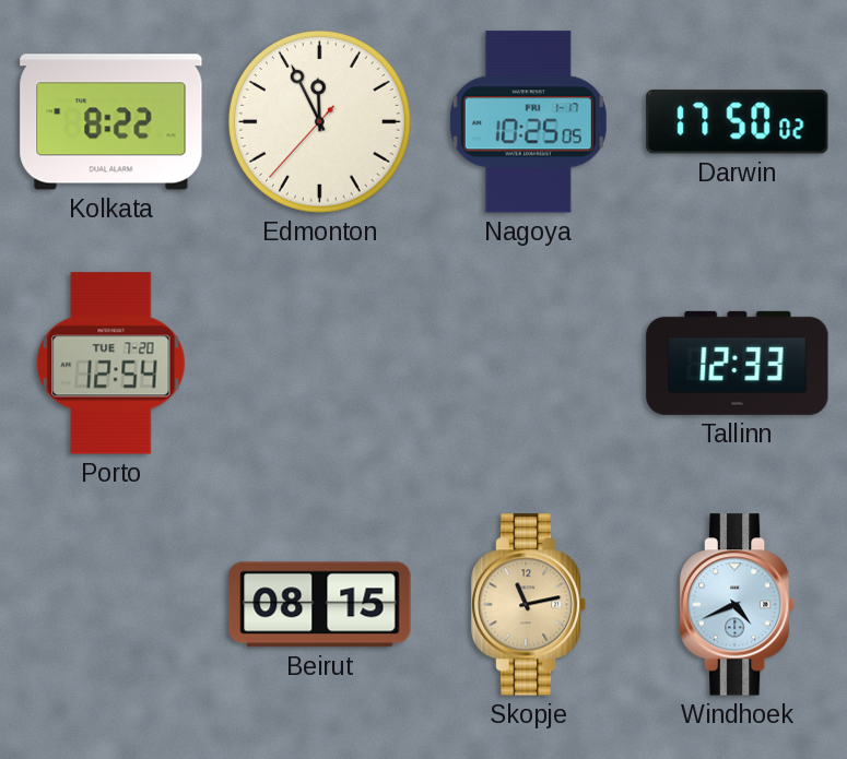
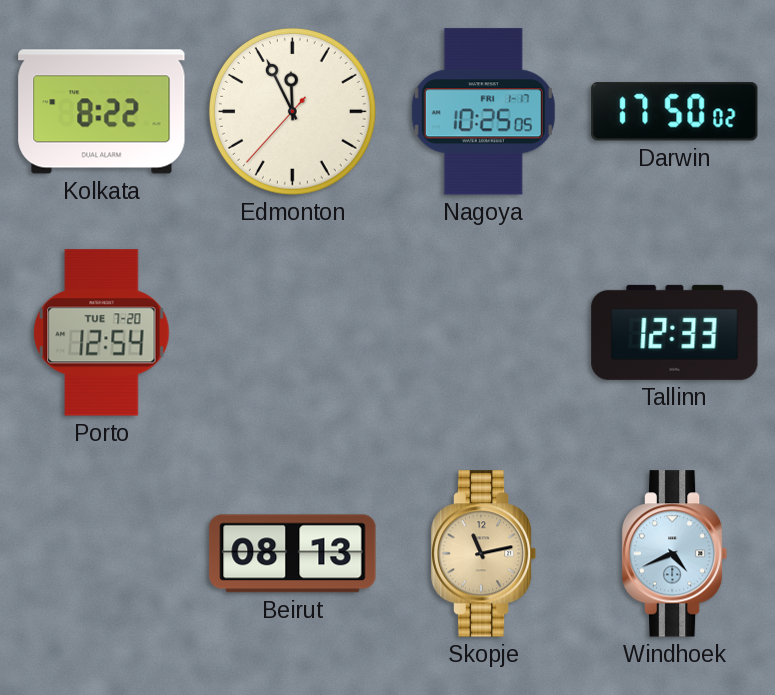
Beirut: 08:15 -> 08:13 (293, 554)
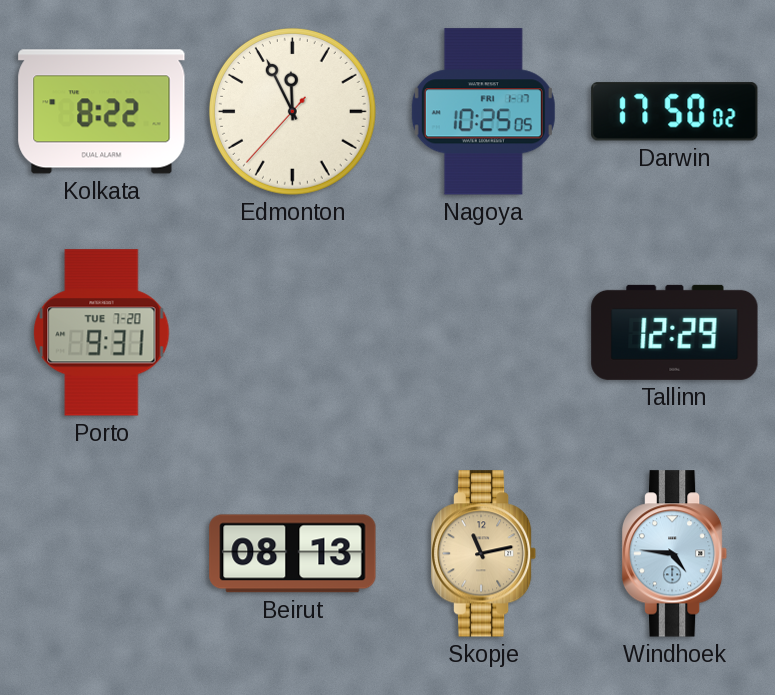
Porto: 12:54 -> 9:31 (102, 333)
Tallinn: 12:33 -> 12:29 (675, 332)
Windhoek: 4:41 -> 4:46 (675, 554)
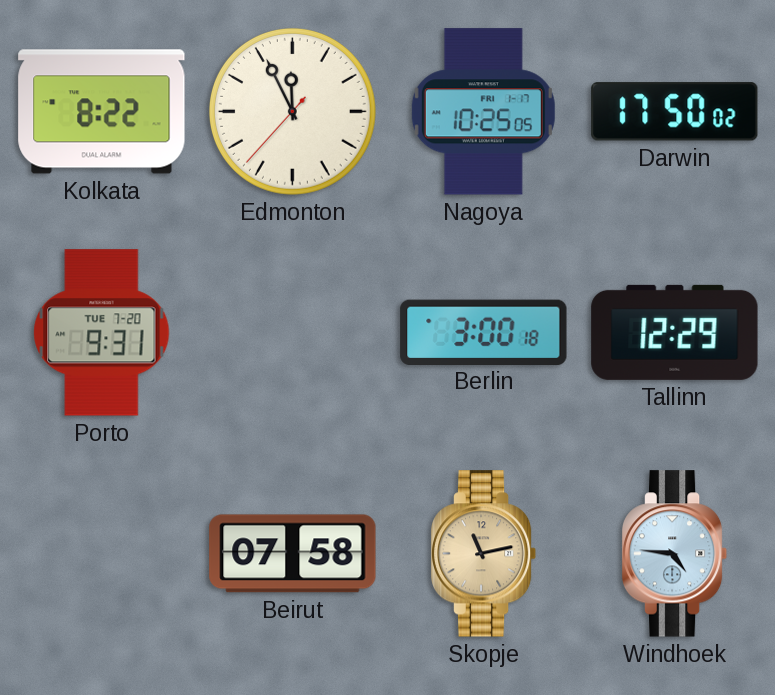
Berlin: none -> 3:00 (484, 332)
Beirut: 08:13 -> 07:58 (293, 554)
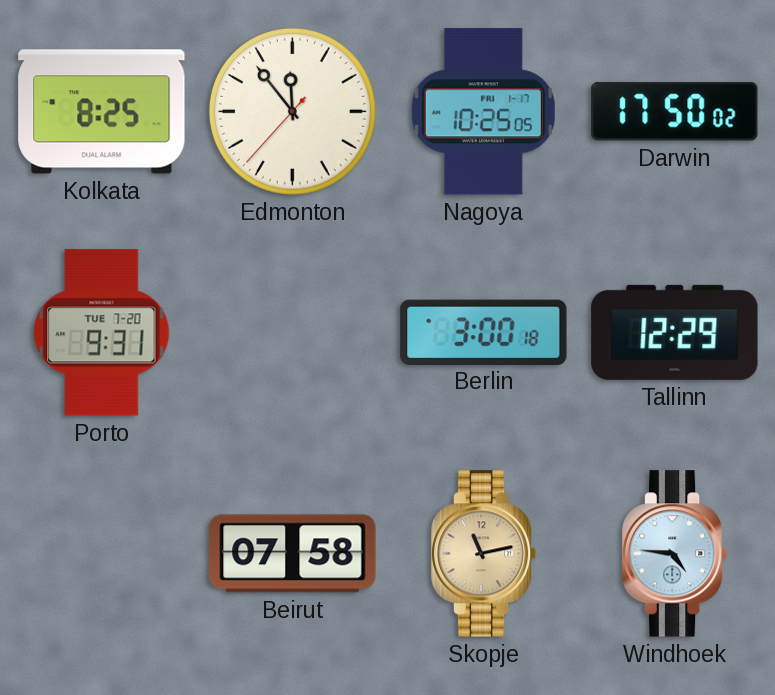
Kolkata: 8:22 -> 8:25 (102, 112)
Edmonton: 11:55 -> 11:53 (292, 111)
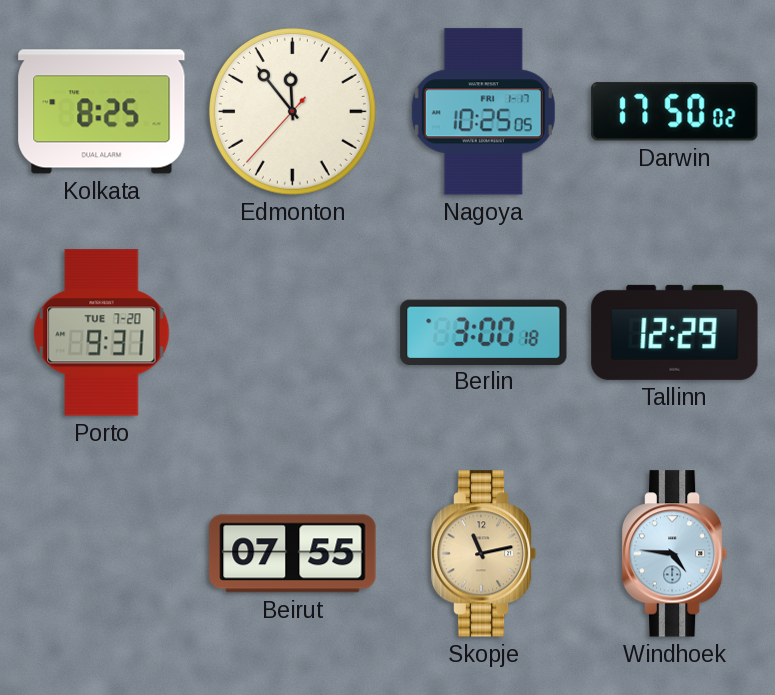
Beirut: 07:58 -> 07:55 (293, 554)
